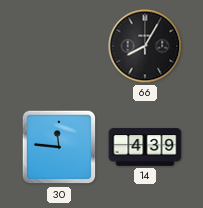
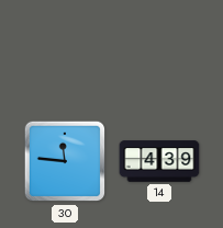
66: 8:05 -> none (145, 46)
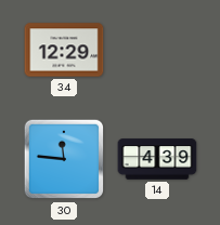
34: none -> 12:29 (64, 50)
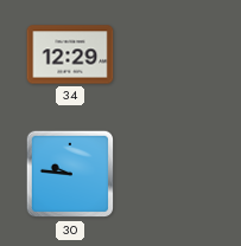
30: 11:46 -> 9:46 (70, 174)
14: 4:39 -> none (157, 159)
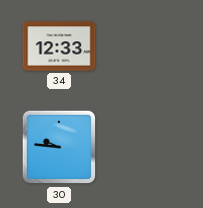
34: 12:29 -> 12:33 (59, 46)
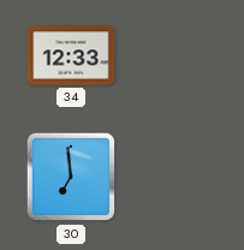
30: 9:46 -> 6:59 (71, 177)
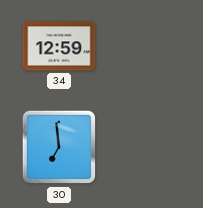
34: 12:33 -> 12:59 (59, 46)
